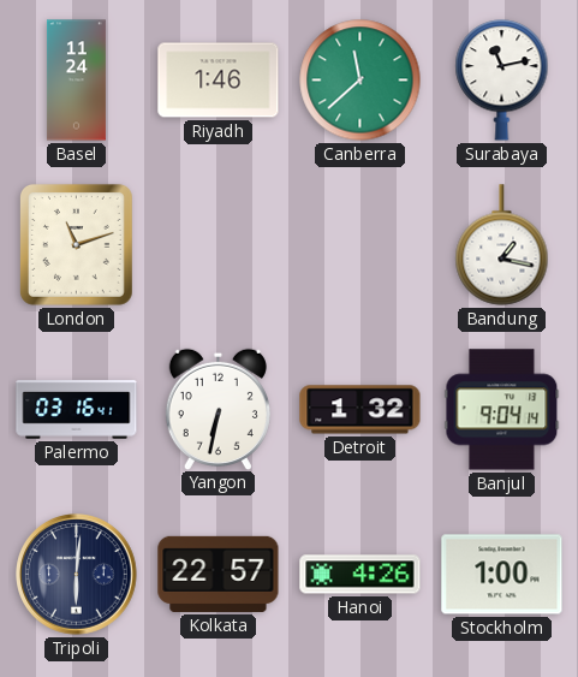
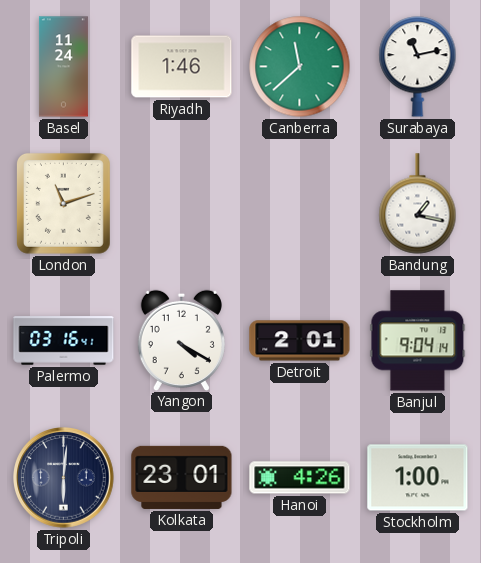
Yangon: 6:32 -> 4:20 (181, 340)
Detroit: 1:32 -> 2:01 (300, 341)
Kolkata: 22:57 -> 23:01 (182, 477)
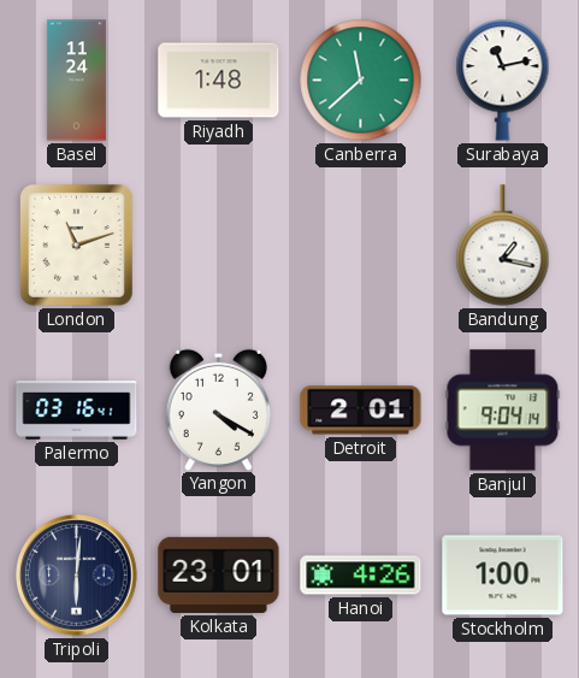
Riyadh: 1:46 -> 1:48 (219, 81)
